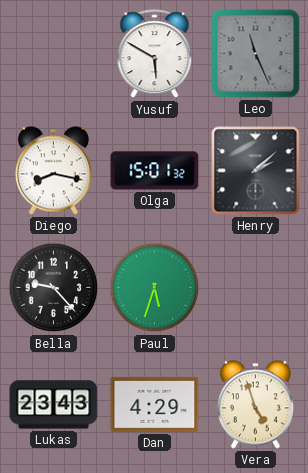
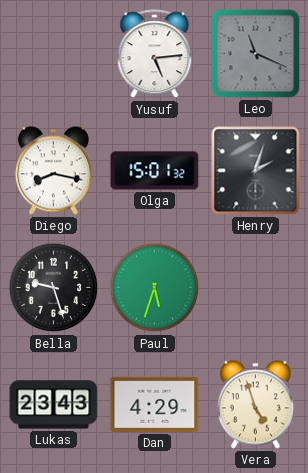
Yusuf: 5:50 -> 5:14 (155, 54)
Leo: 11:26 -> 11:19 (256, 54)
Henry: 2:08 -> 2:03 (256, 171)
Bella: 9:23 -> 9:27 (54, 288)
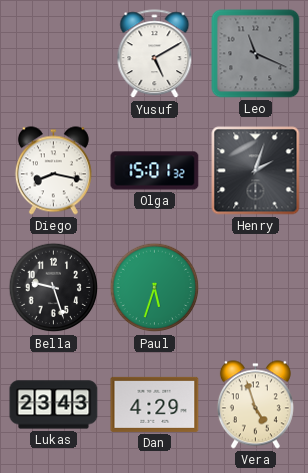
Yusuf: 5:14 -> 5:10 (155, 54)
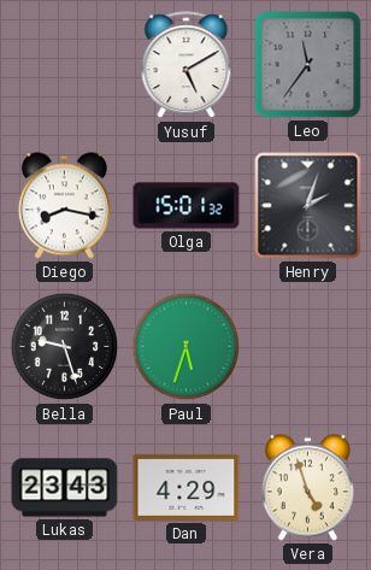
Leo: 11:19 -> 11:36 (308, 65)
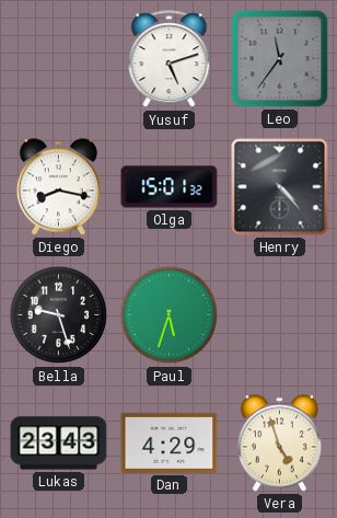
Yusuf: 5:10 -> 5:12 (170, 59)
Henry: 2:03 -> 4:23 (280, 187)
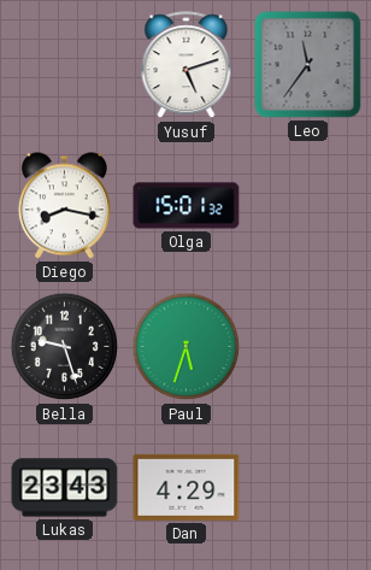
Henry: 4:23 -> none (280, 187)
Vera: 4:57 -> none (279, 444)
